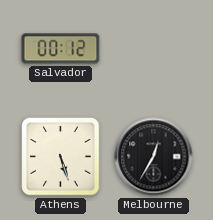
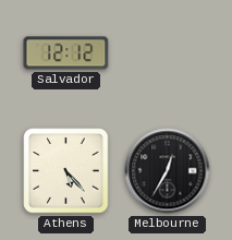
Salvador: 00:12 -> 12:12 (66, 53)
Athens: 5:27 -> 5:23 (66, 171)
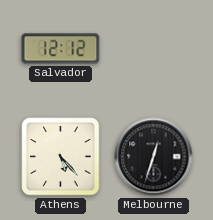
Melbourne: 12:35 -> 12:33 (154, 157)
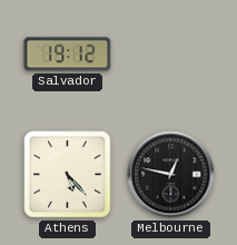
Salvador: 12:12 -> 19:12 (68, 55)
Melbourne: 12:33 -> 12:47 (171, 175)
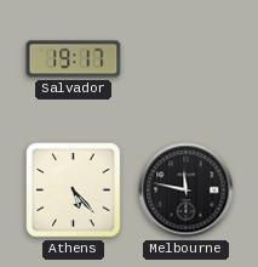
Salvador: 19:12 -> 19:17 (74, 59)
Melbourne: 12:47 -> 11:47 (187, 191)
